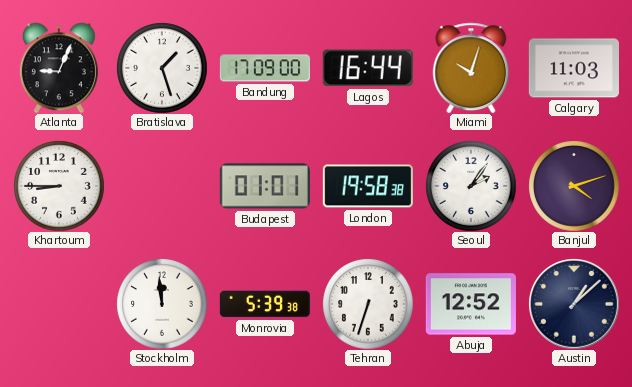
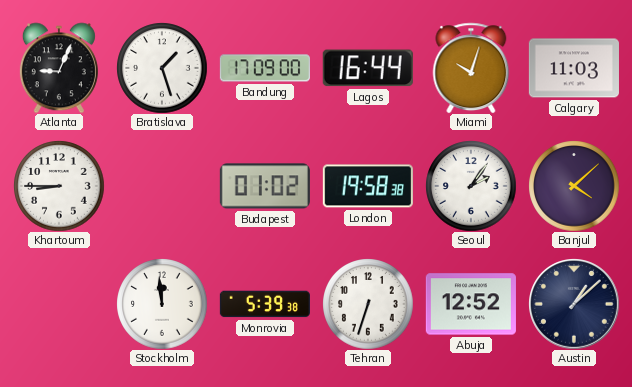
Budapest: 01:01 -> 01:02 (265, 186)
Banjul: 4:12 -> 4:08 (574, 186)
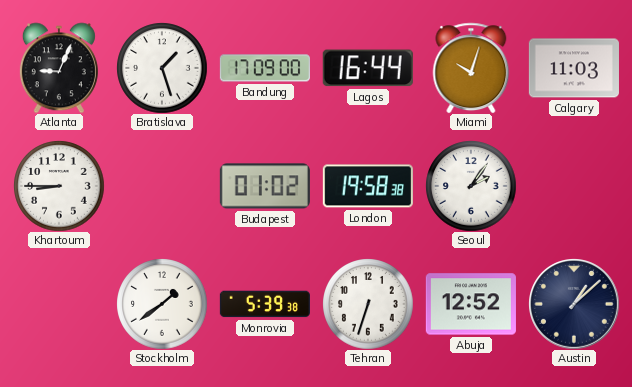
Banjul: 4:08 -> none (574, 186)
Stockholm: 11:59 -> 1:39 (162, 304)
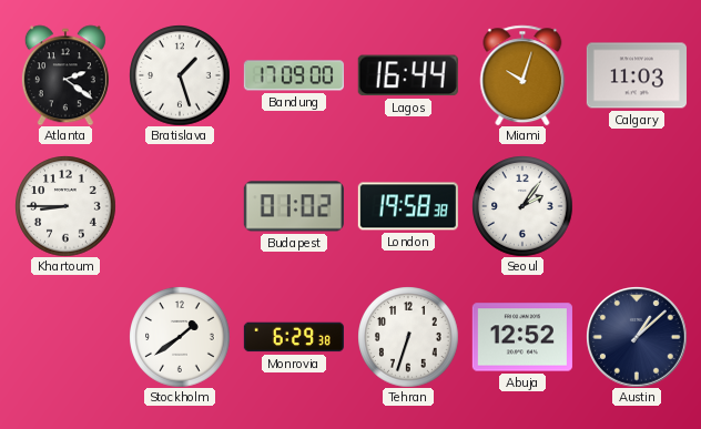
Atlanta: 9:04 -> 2:21 (65, 75)
Monrovia: 5:39 -> 6:29 (294, 337)
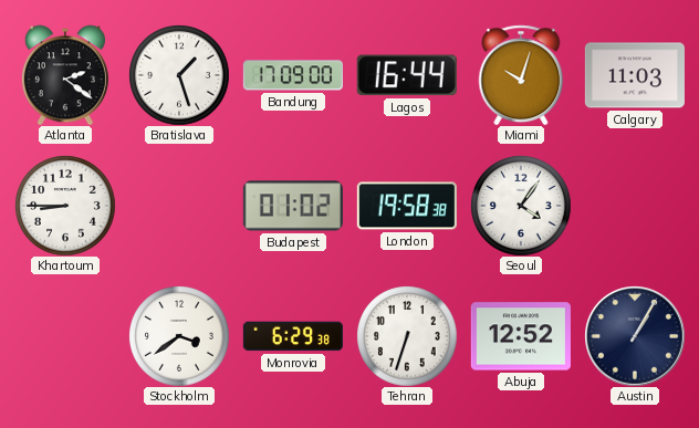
Seoul: 2:06 -> 4:06 (521, 206)
Stockholm: 1:39 -> 3:39 (179, 336)
Austin: 1:08 -> 1:05 (635, 336)
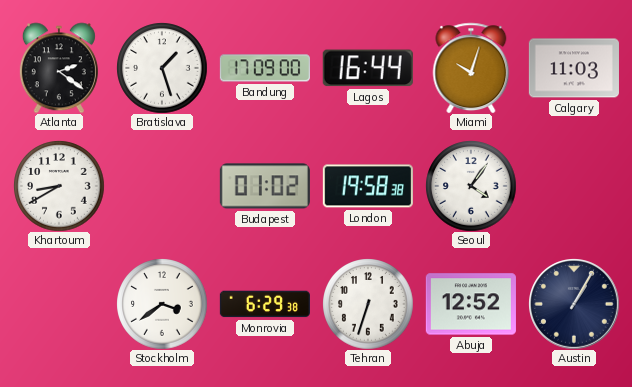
Khartoum: 8:45 -> 8:40 (59, 186)
